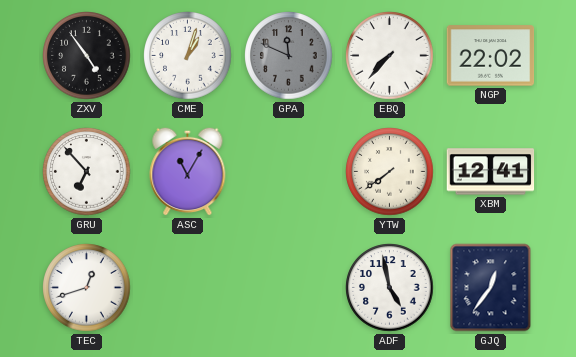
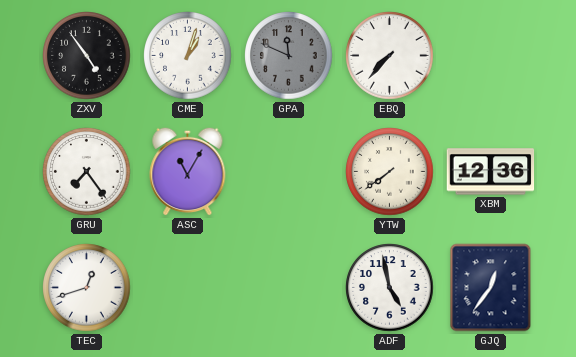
NGP: 22:02 -> none (491, 56)
GRU: 6:53 -> 7:24 (87, 172)
XBM: 12:41 -> 12:36 (491, 172)
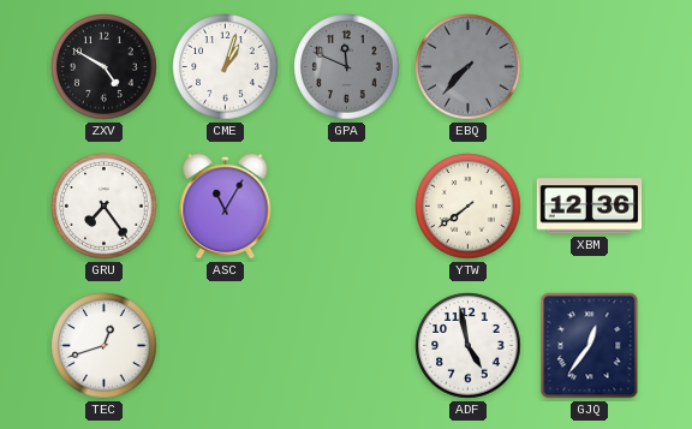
ZXV: 4:54 -> 4:50 (105, 67)
EBQ dial: white -> grey (469, 67)
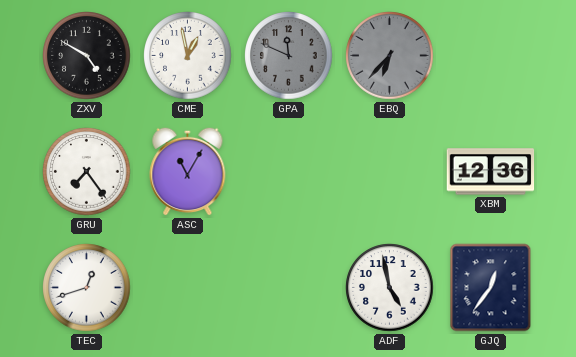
CME: 1:03 -> 12:58 (188, 56)
EBQ: 7:37 -> 6:37 (390, 56)
YTW: 7:39 -> none (469, 207)
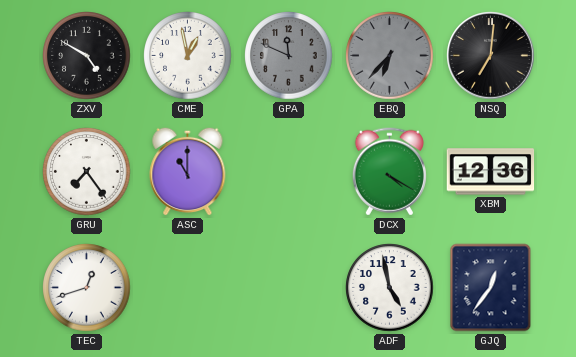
NSQ: none -> 7:01 (491, 56)
ASC: 11:05 -> 11:00 (188, 171)
DCX: none -> 4:20 (389, 172)
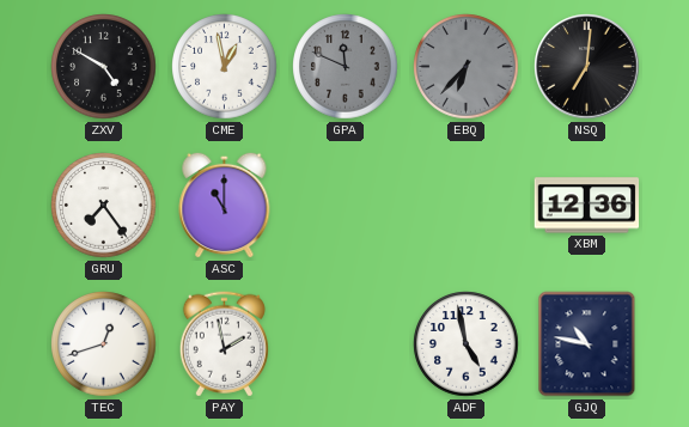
DCX: 4:20 -> none (389, 172)
PAY: none -> 1:58 (224, 344)
GJQ: 12:36 -> 10:47 (587, 344)
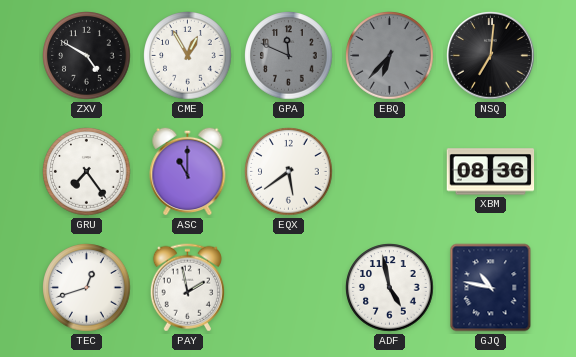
CME: 12:58 -> 12:55 (188, 56)
EQX: none -> 5:39 (289, 172)
XBM: 12:36 -> 08:36 (491, 172)
